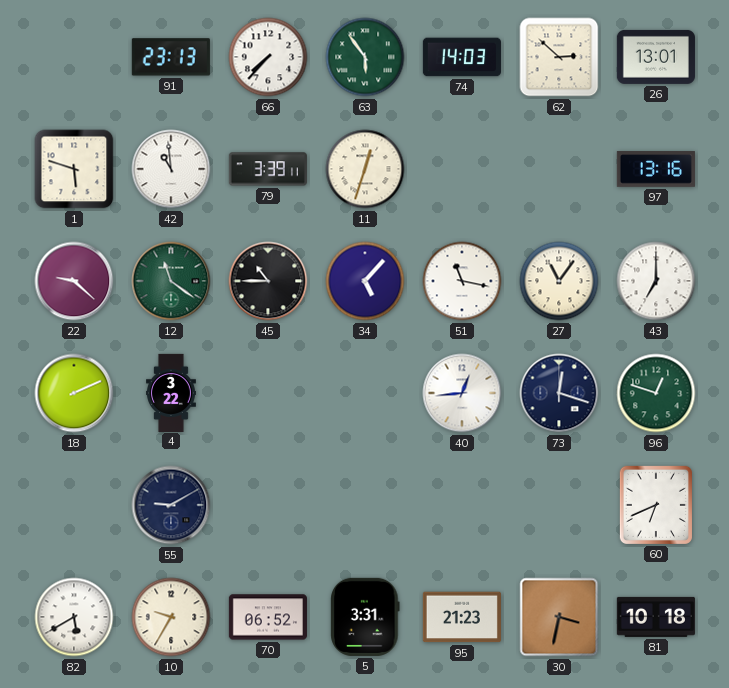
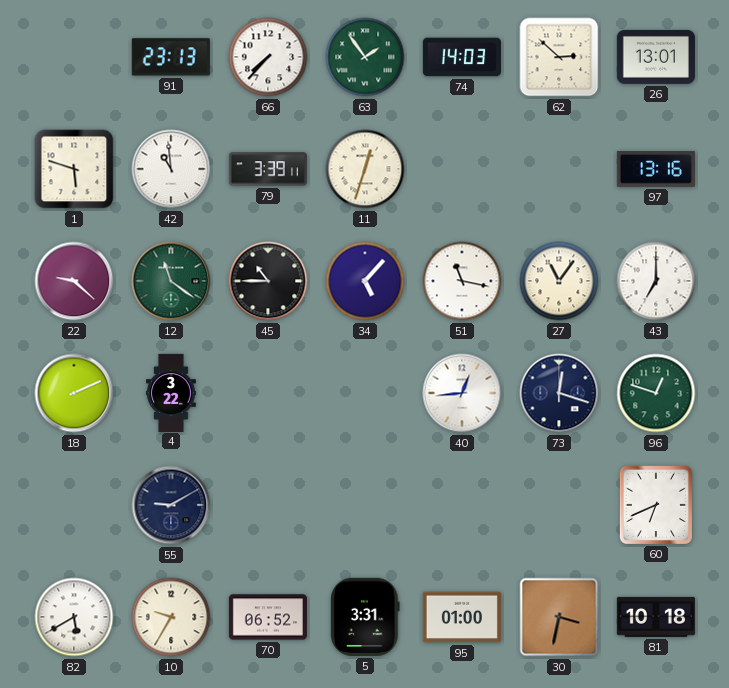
63: 5:54 -> 1:54 (365, 57)
95: 21:23 -> 01:00 (462, 617)
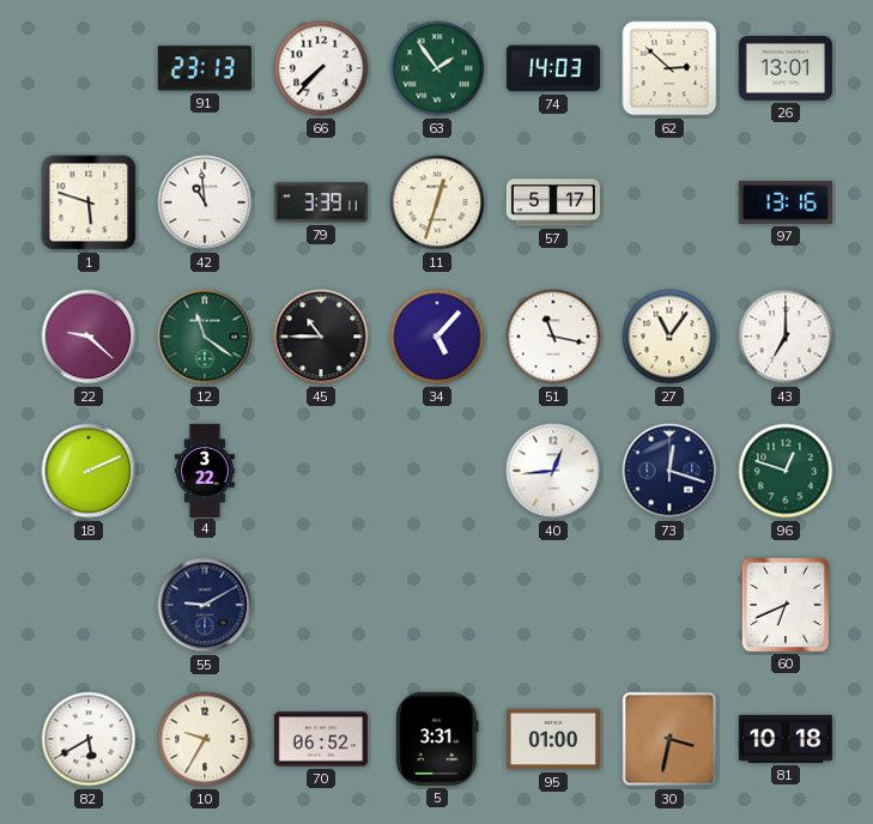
57: none -> 5:17 (553, 202)
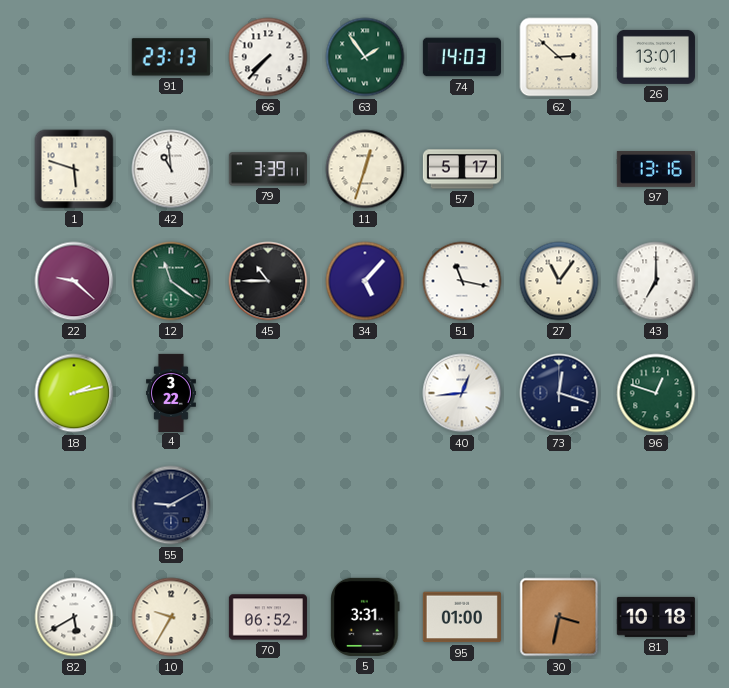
18: 2:11 -> 2:13 (74, 393)
60: 6:41 -> none (786, 605)
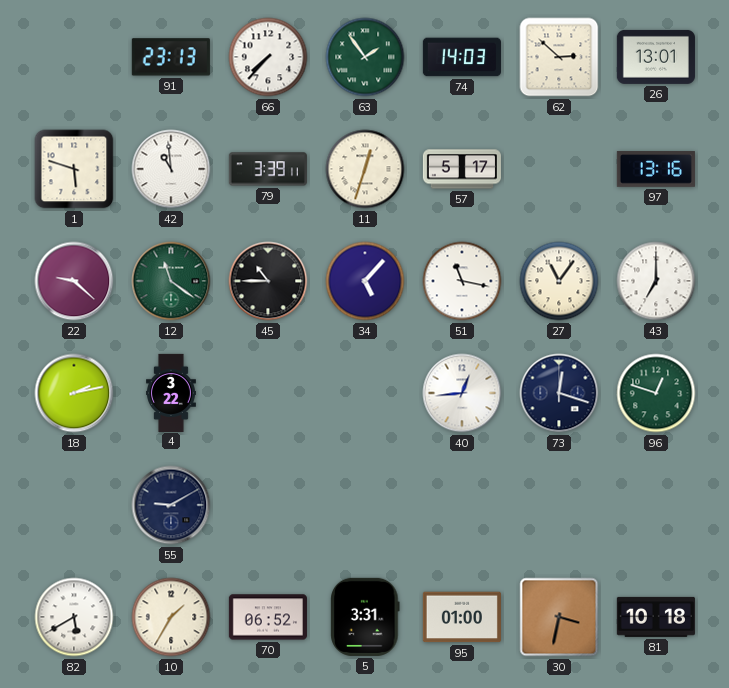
10: 9:35 -> 1:35 (171, 617)
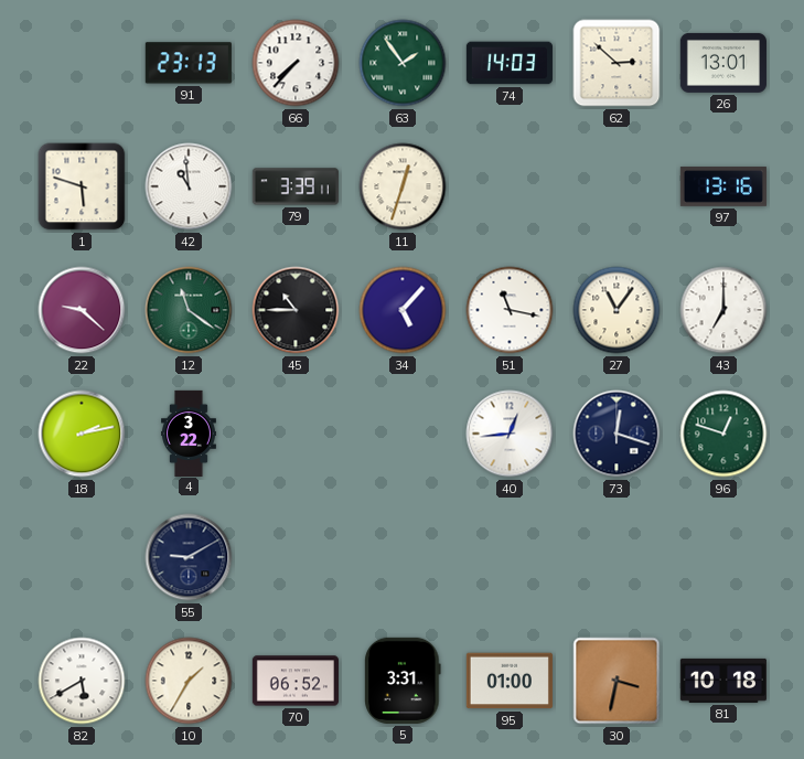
57: 5:17 -> none (462, 169)
